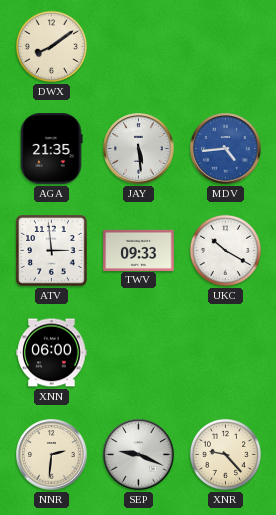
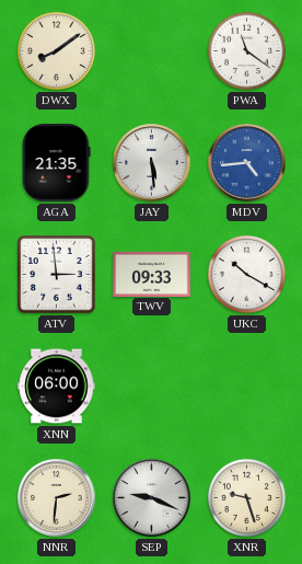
PWA: none -> 11:21 (246, 50)
XNR: 9:23 -> 9:27 (246, 497)
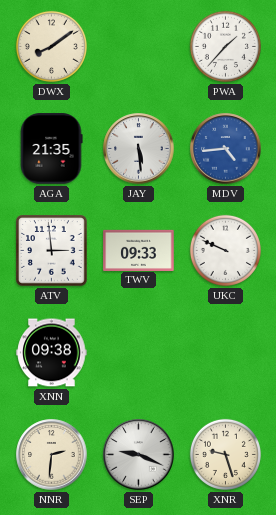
PWA: 11:21 -> 1:37 (225, 46)
UKC: 10:20 -> 9:49 (225, 250)
XNN: 06:00 -> 09:38 (52, 353)
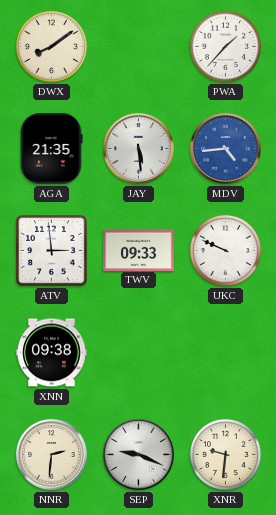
XNR: 9:27 -> 9:31 (225, 454)
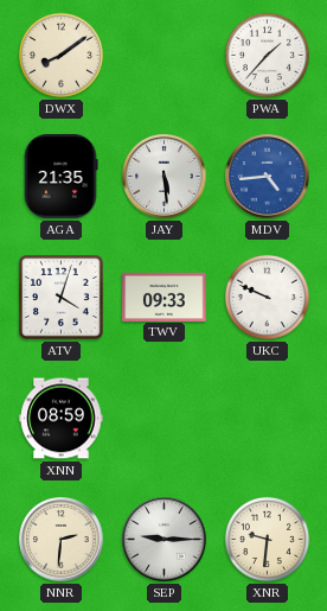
ATV: 2:59 -> 4:03 (62, 298)
XNN: 09:38 -> 08:59 (62, 419)
SEP: 9:19 -> 9:15 (165, 540)
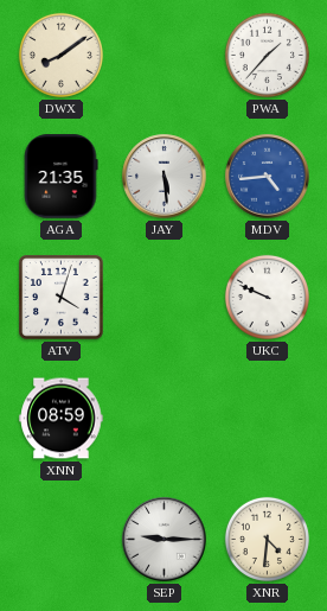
TWV: 09:33 -> none (165, 297)
NNR: 2:31 -> none (62, 540)
XNR: 9:31 -> 4:31 (267, 539)
